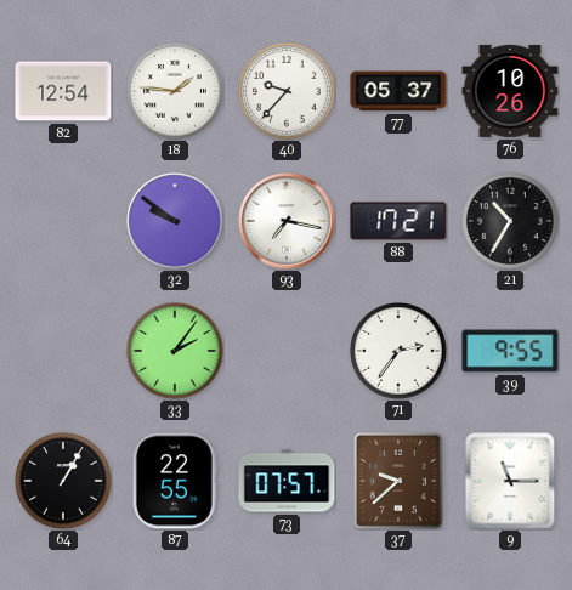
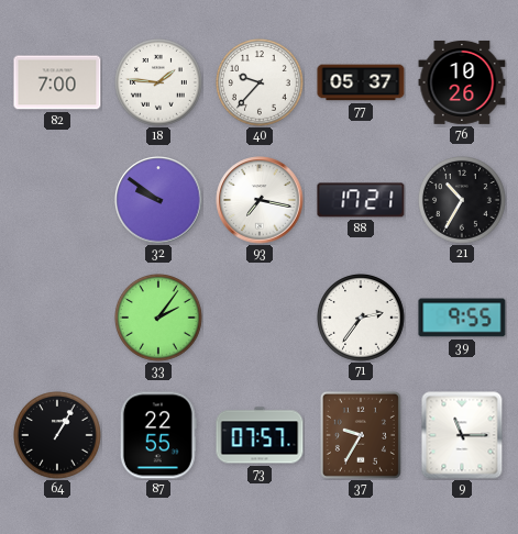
82: 12:54 -> 7:00 (57, 82)
37: 9:38 -> 9:35 (361, 435)
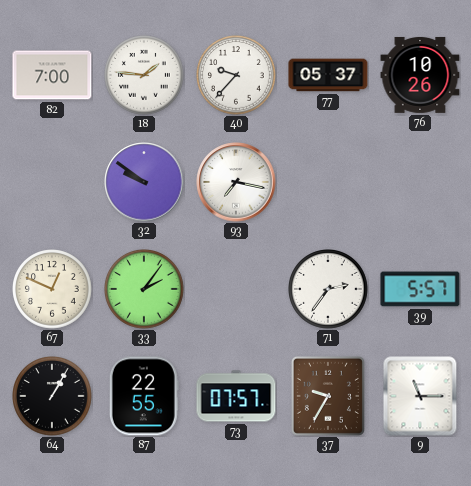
88: 17:21 -> none (361, 200)
21: 10:35 -> none (463, 201)
67: none -> 12:49 (53, 290)
39: 9:55 -> 5:57 (420, 289)
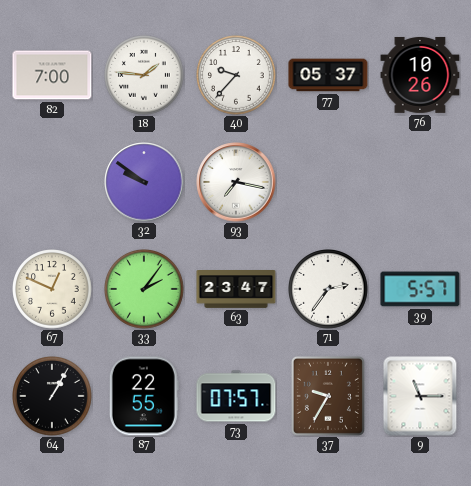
63: none -> 23:47 (236, 290)
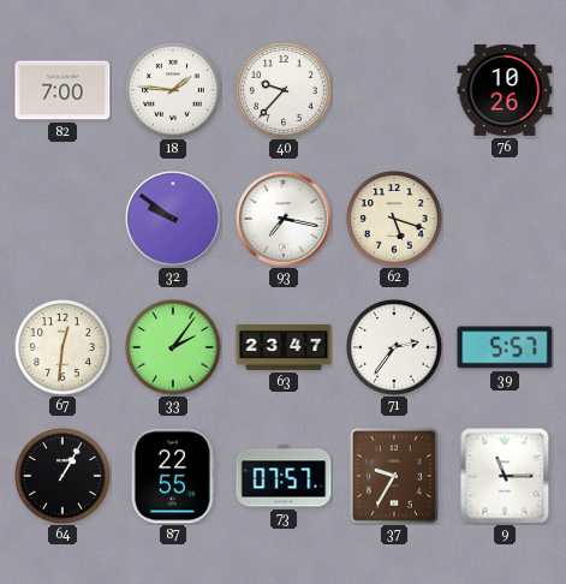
77: 05:37 -> none (328, 75)
62: none -> 5:18 (395, 220)
67: 12:49 -> 12:31 (64, 348)
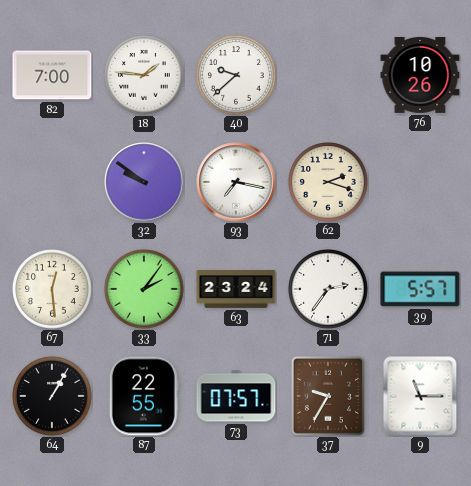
40: 9:37 -> 9:38 (237, 76)
62: 5:18 -> 2:18 (329, 183)
67: 12:31 -> 12:29 (53, 290)
63: 23:47 -> 23:24 (236, 290)
